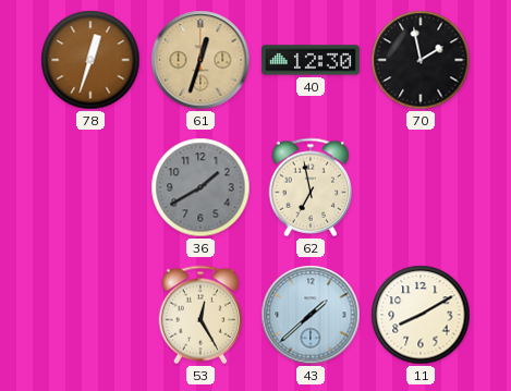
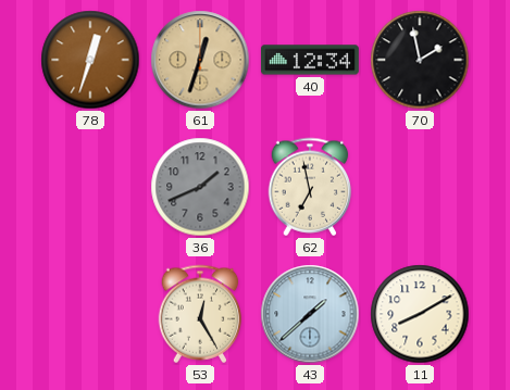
40: 12:30 -> 12:34 (310, 60)
36: 1:40 -> 1:41 (200, 187)
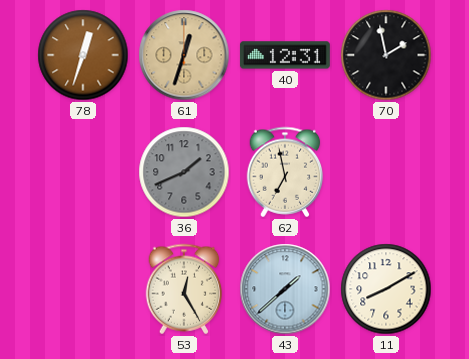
40: 12:34 -> 12:31 (285, 55)
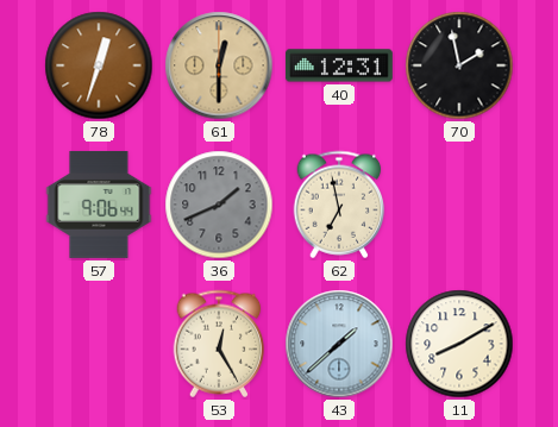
61: 12:33 -> 12:30 (219, 65)
57: none -> 9:06 (99, 205)
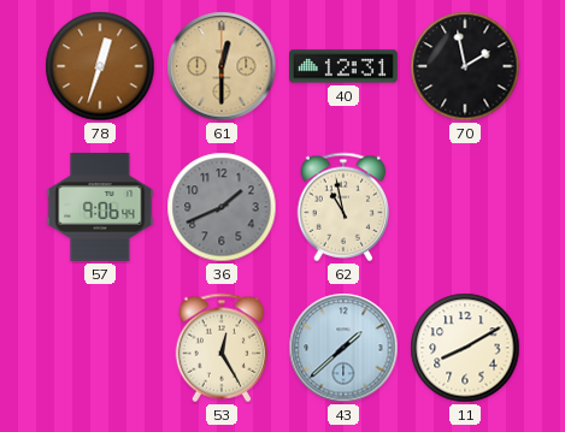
62: 6:58 -> 10:58 (343, 207)
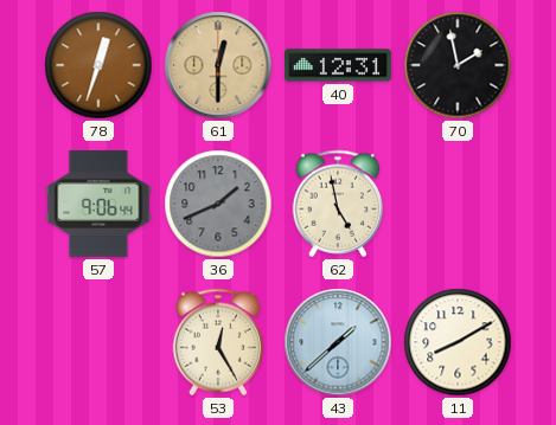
62: 10:58 -> 4:58 (338, 204)
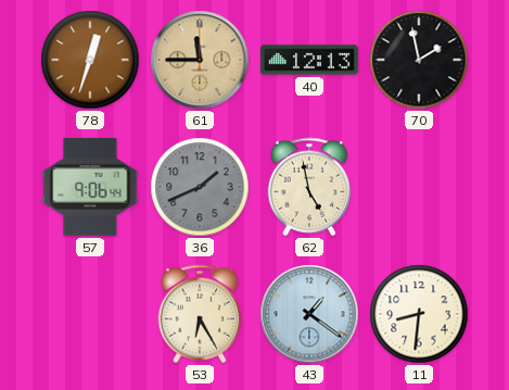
61: 12:30 -> 11:45 (200, 60)
40: 12:31 -> 12:13 (309, 60)
53: 12:25 -> 6:25 (200, 314)
43: 1:38 -> 1:21 (309, 314)
11: 8:10 -> 8:31 (419, 314)
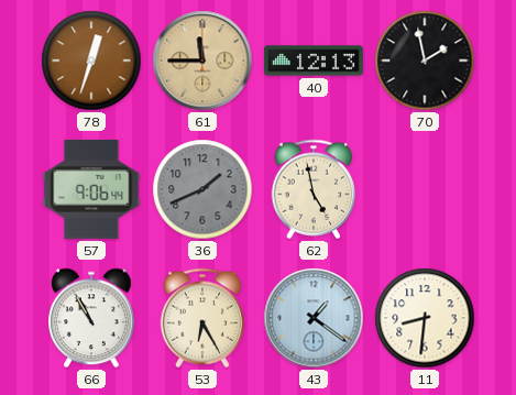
66: none -> 10:55 (92, 318)
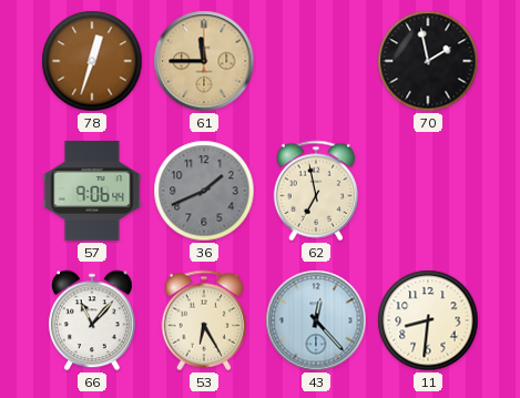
40: 12:13 -> none (314, 61)
62: 4:58 -> 6:58 (316, 191)
66: 10:55 -> 11:07 (93, 320)
43: 1:21 -> 12:23 (316, 320)
